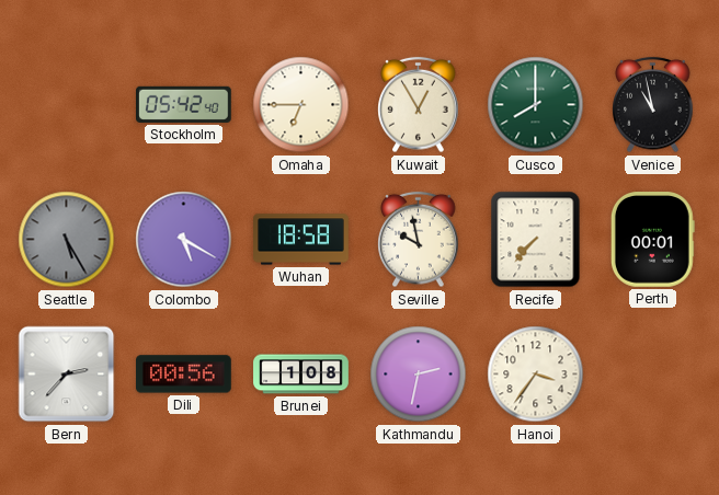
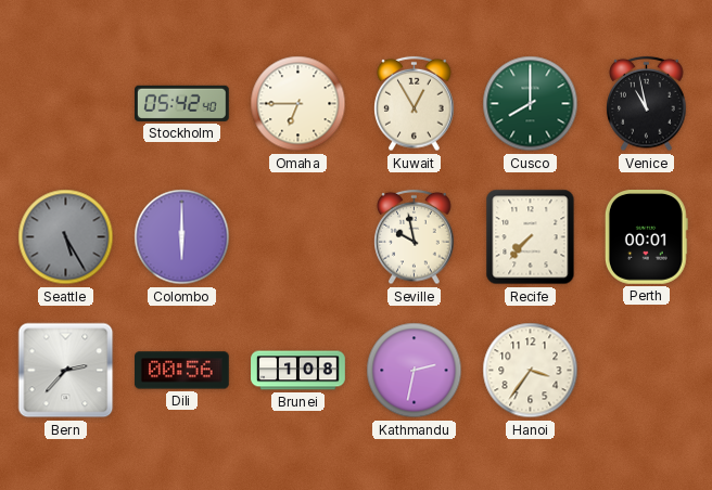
Colombo: 5:20 -> 6:00 (182, 237)
Wuhan: 18:58 -> none (301, 240)
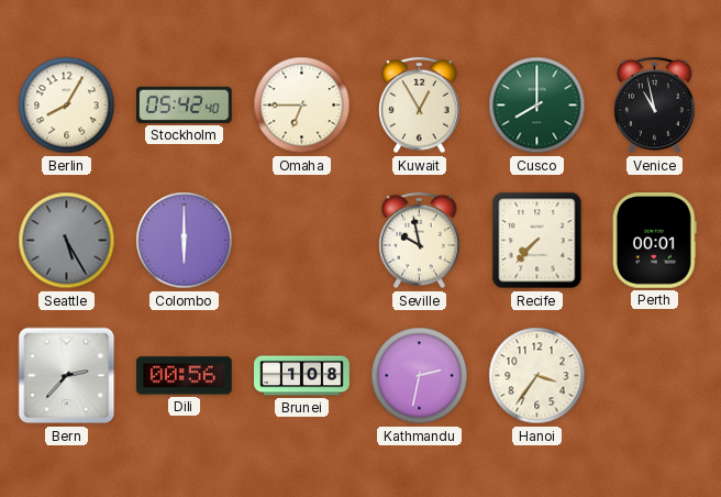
Berlin: none -> 8:05 (67, 106)
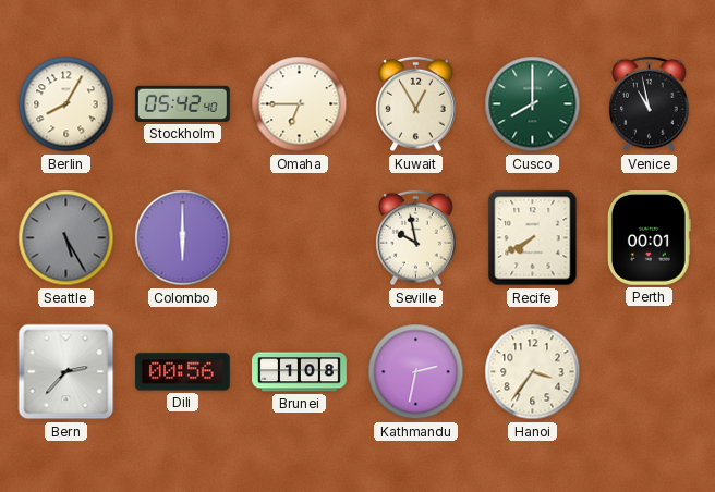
Recife: 7:37 -> 7:40 (533, 238)
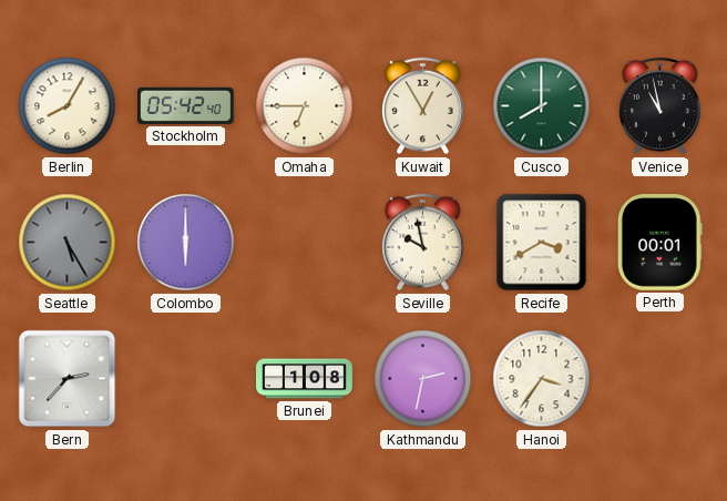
Recife: 7:40 -> 3:40 (542, 243)
Dili: 00:56 -> none (183, 372)
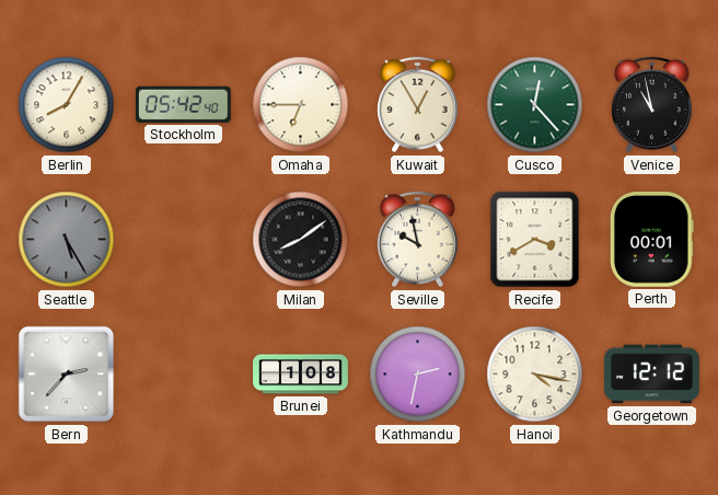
Cusco: 8:00 -> 12:23 (535, 105)
Colombo: 6:00 -> none (186, 243)
Milan: none -> 8:09 (301, 240)
Hanoi: 3:36 -> 4:17 (535, 375)
Georgetown: none -> 12:12 (652, 375)
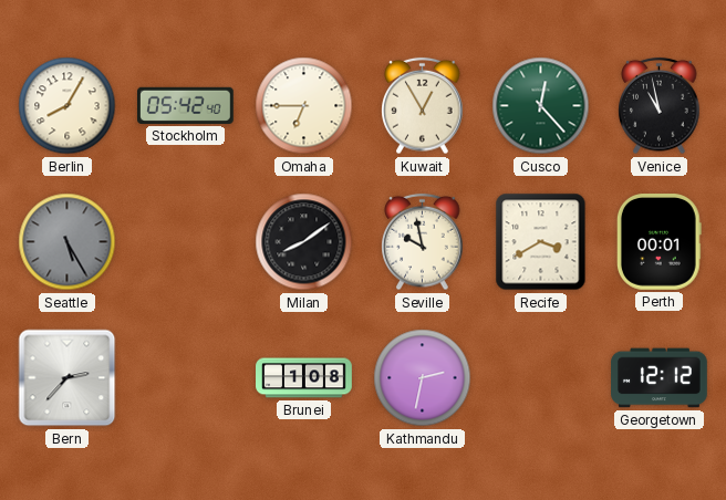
Hanoi: 4:17 -> none (535, 375)
